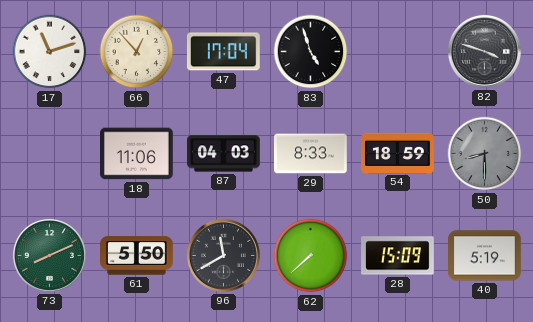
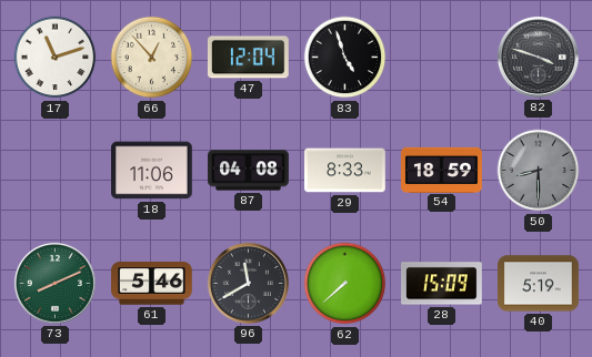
47: 17:04 -> 12:04 (248, 58)
87: 04:03 -> 04:08 (249, 171)
61: 5:50 -> 5:46 (152, 284)
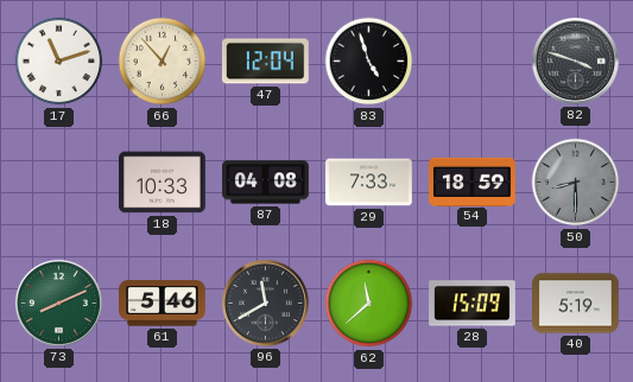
18: 11:06 -> 10:33 (163, 183)
29: 8:33 -> 7:33 (369, 183)
62: 7:38 -> 11:38 (369, 304)
